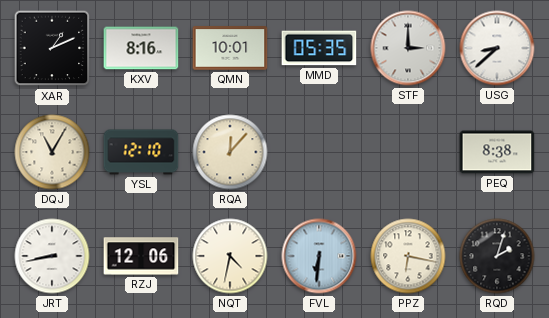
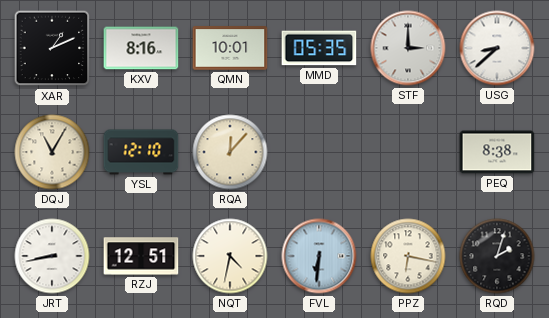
RZJ: 12:06 -> 12:51 (141, 256)
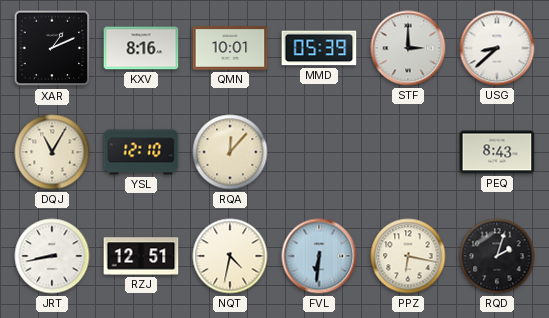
MMD: 05:35 -> 05:39 (319, 48)
PEQ: 8:38 -> 8:43 (497, 152)
